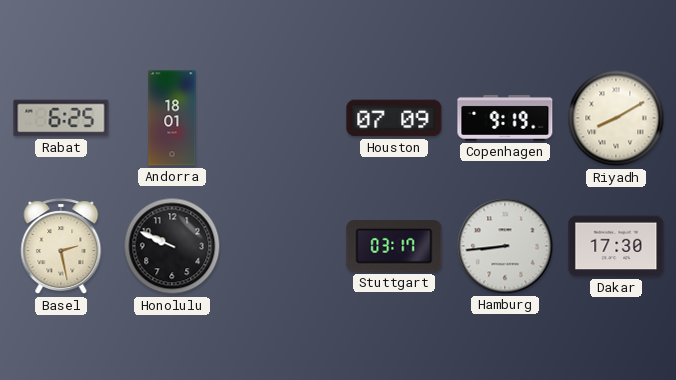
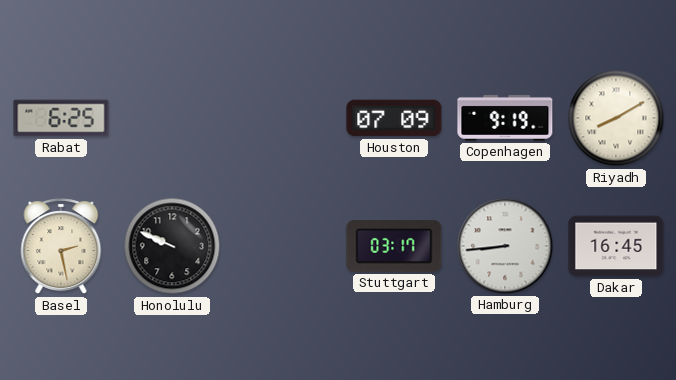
Andorra: 18:01 -> none (172, 118)
Dakar: 17:30 -> 16:45 (616, 246)
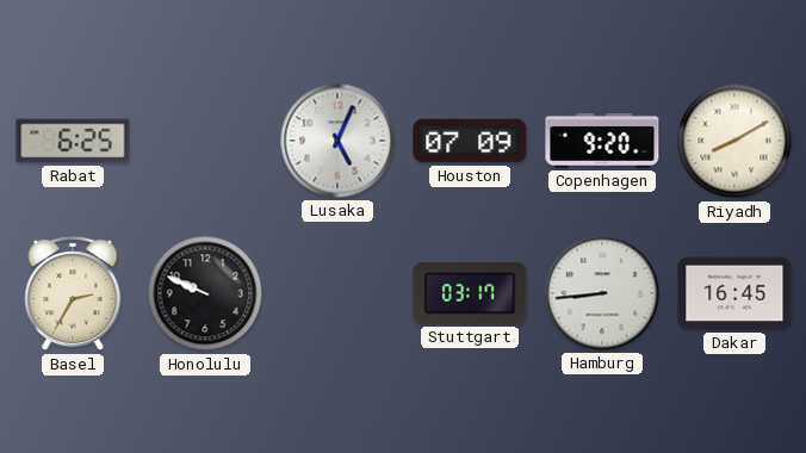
Lusaka: none -> 5:04 (337, 141)
Copenhagen: 9:19 -> 9:20 (602, 141)
Basel: 2:28 -> 2:35 (73, 294)
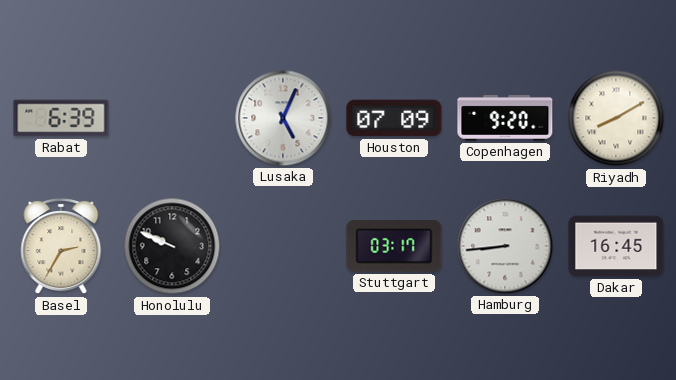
Rabat: 6:25 -> 6:39 (61, 118)
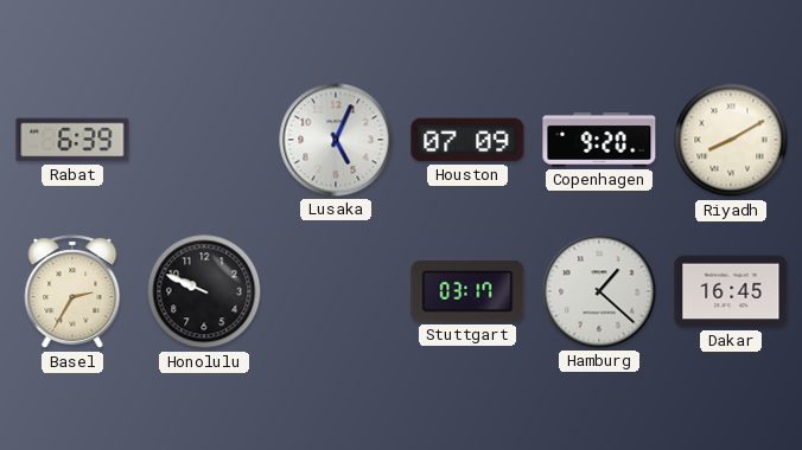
Hamburg: 8:44 -> 1:22 (599, 291)
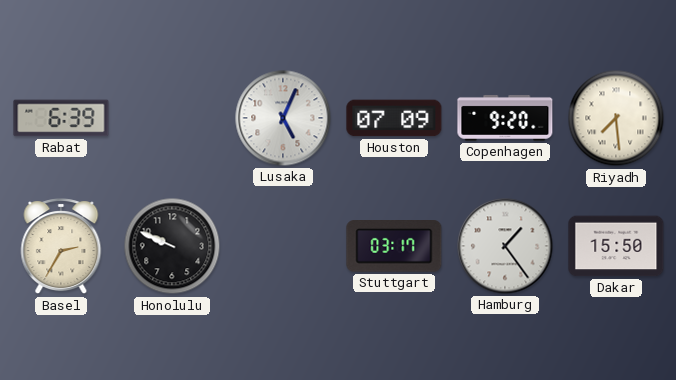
Riyadh: 8:10 -> 7:29 (616, 118)
Hamburg: 1:22 -> 1:24 (505, 246)
Dakar: 16:45 -> 15:50 (616, 246)
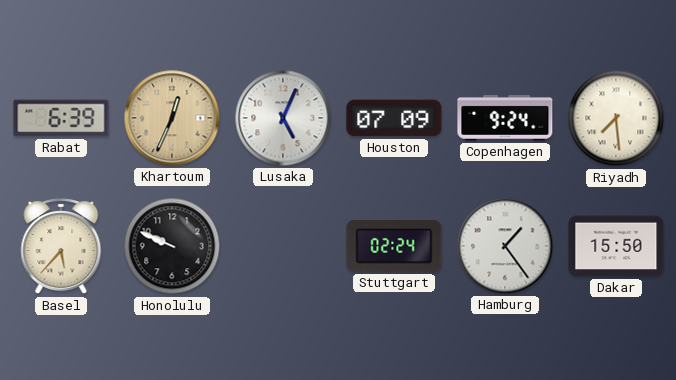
Khartoum: none -> 12:34 (172, 118)
Copenhagen: 9:20 -> 9:24 (505, 118)
Basel: 2:35 -> 5:37 (61, 247)
Stuttgart: 03:17 -> 02:24 (394, 247)
